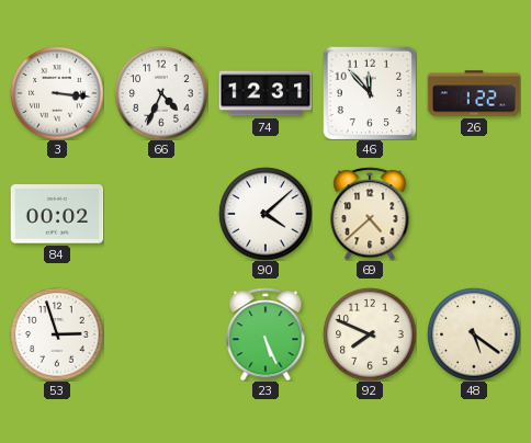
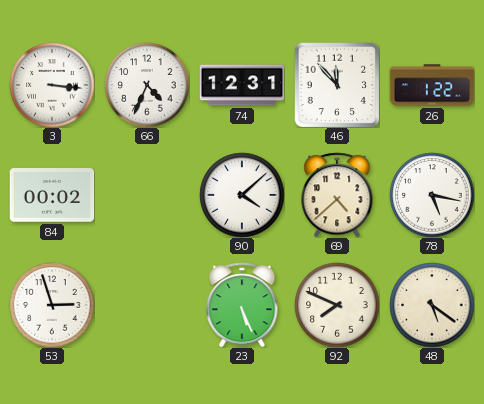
78: none -> 5:17 (432, 195)
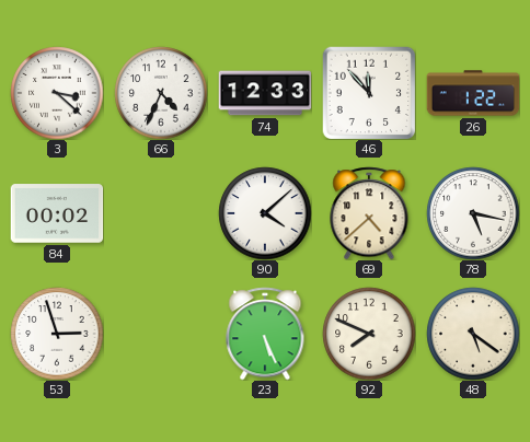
3: 3:16 -> 3:22 (57, 93)
74: 12:31 -> 12:33 (265, 93)
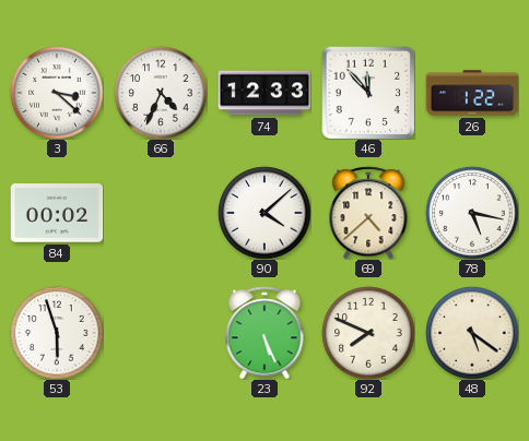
53: 2:57 -> 5:57 (57, 333)
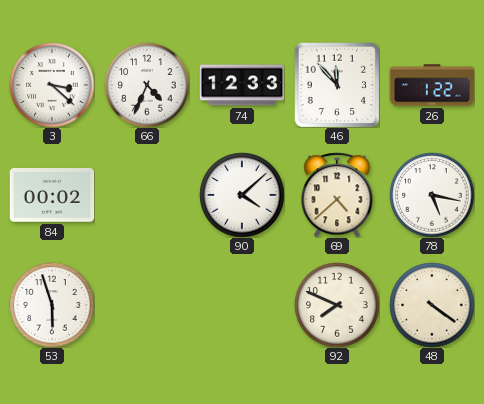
23: 5:26 -> none (264, 333)
48: 5:21 -> 4:21 (432, 305)
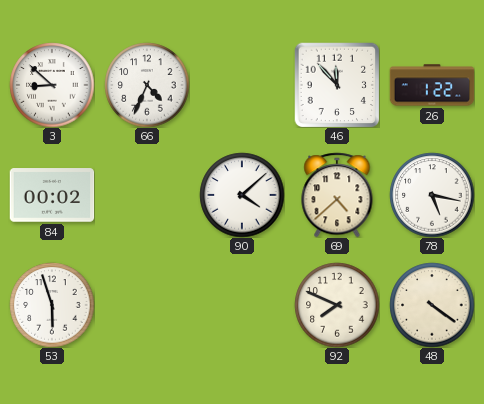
3: 3:22 -> 8:52 (52, 85)
74: 12:33 -> none (242, 85)
